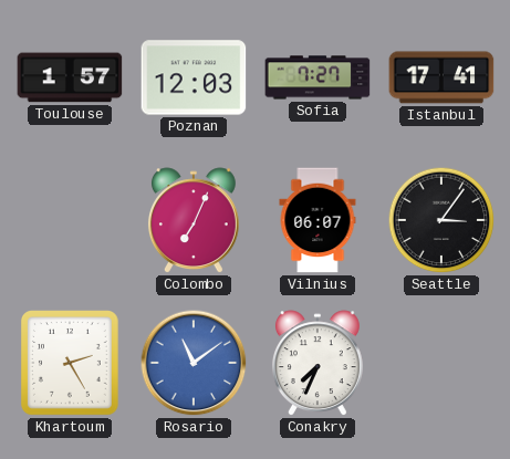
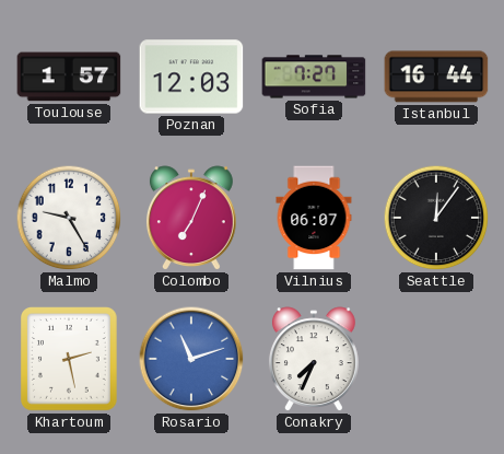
Istanbul: 17:41 -> 16:44 (436, 77)
Malmo: none -> 9:25 (69, 218)
Seattle: 3:06 -> 12:06 (436, 218)
Khartoum: 2:25 -> 2:28 (70, 360)
Rosario: 11:09 -> 11:12 (191, 359)
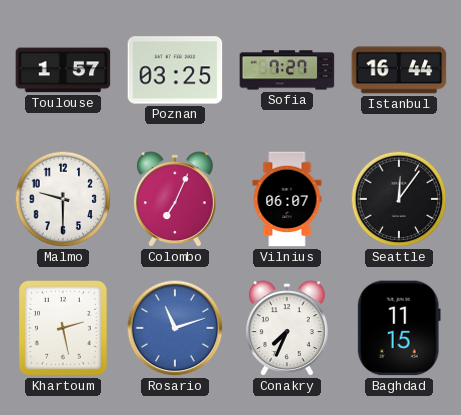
Poznan: 12:03 -> 03:25 (175, 70)
Malmo: 9:25 -> 9:30 (63, 199)
Baghdad: none -> 11:15 (399, 328)
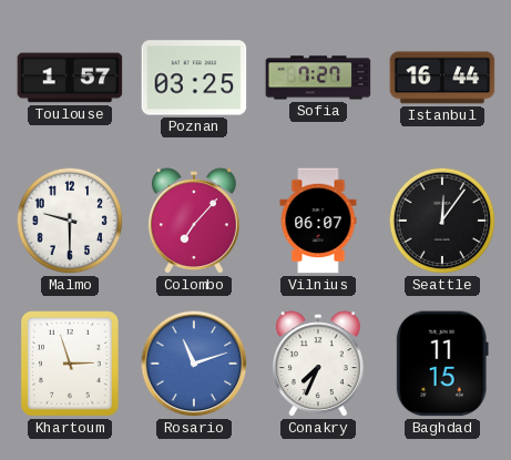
Colombo: 7:04 -> 7:07 (194, 222)
Khartoum: 2:28 -> 2:57 (71, 365)
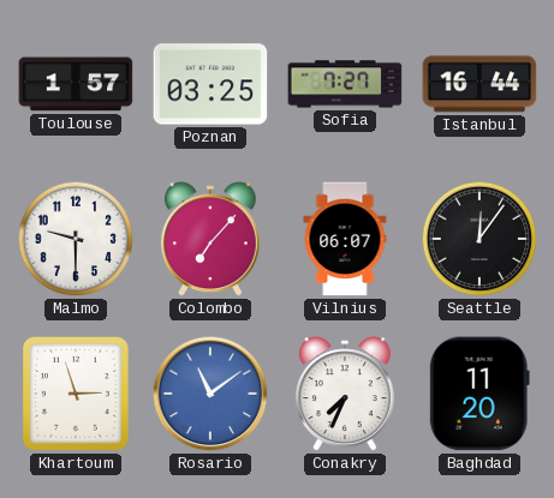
Rosario: 11:12 -> 11:09 (210, 394)
Baghdad: 11:15 -> 11:20 (479, 394)
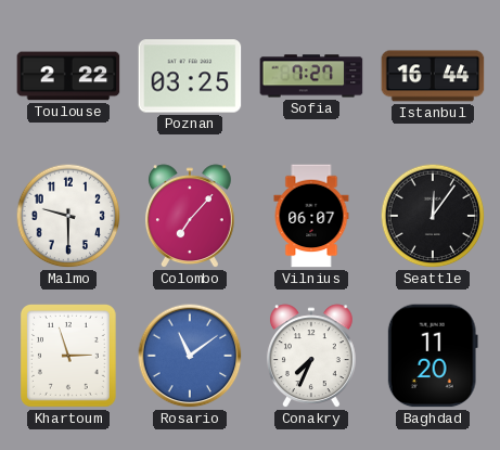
Toulouse: 1:57 -> 2:22 (68, 76)
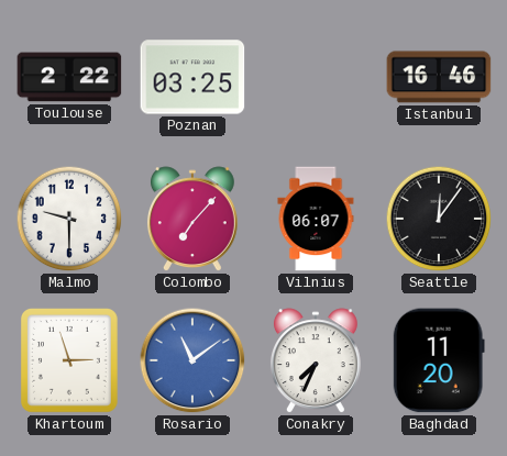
Sofia: 7:27 -> none (311, 76)
Istanbul: 16:44 -> 16:46 (439, 77)
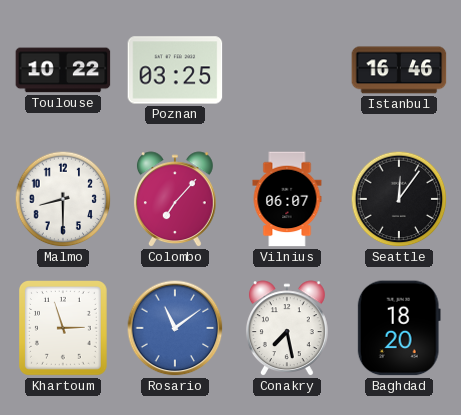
Toulouse: 2:22 -> 10:22 (63, 70)
Malmo: 9:30 -> 8:30 (63, 199)
Conakry: 7:34 -> 7:28 (287, 329)
Baghdad: 11:20 -> 18:20 (399, 328)
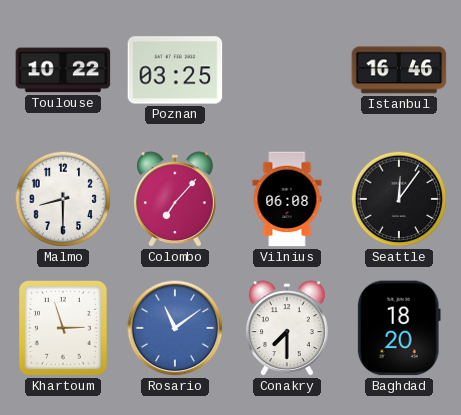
Vilnius: 06:07 -> 06:08 (287, 199)
Conakry: 7:28 -> 7:30 (287, 329)
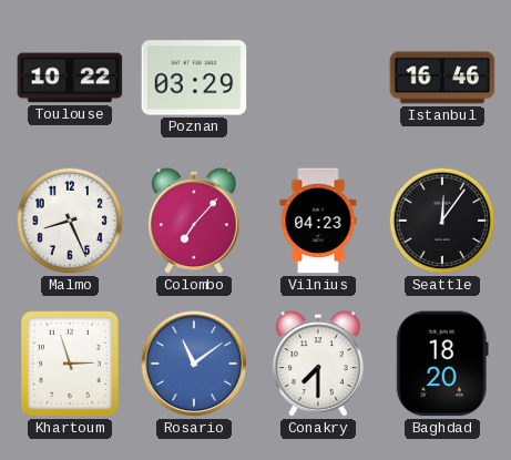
Poznan: 03:25 -> 03:29 (194, 78)
Malmo: 8:30 -> 8:26 (70, 221)
Vilnius: 06:08 -> 04:23 (318, 221)
